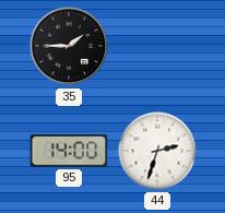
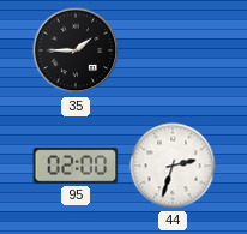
95: 14:00 -> 02:00 (76, 166)
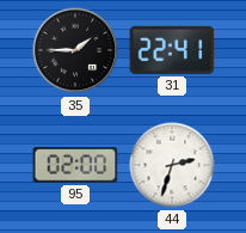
31: none -> 22:41 (172, 50)
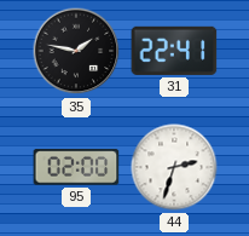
35: 1:45 -> 1:47 (76, 51)
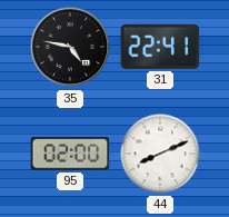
35: 1:47 -> 4:47 (70, 47)
44: 2:33 -> 8:11 (160, 154)
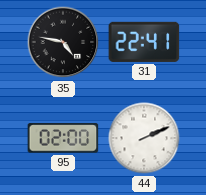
44: 8:11 -> 2:11 (144, 138)
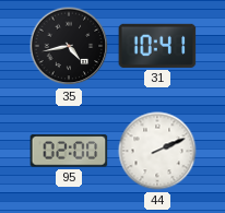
35: 4:47 -> 4:43 (69, 46)
31: 22:41 -> 10:41 (157, 46)
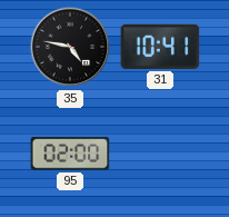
35: 4:43 -> 4:47 (70, 47)
44: 2:11 -> none (157, 151)
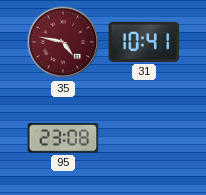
35 dial: black -> burgundy (63, 42)
95: 02:00 -> 23:08 (63, 138)
